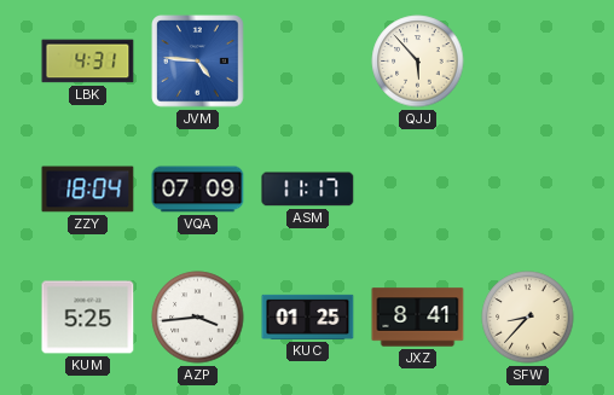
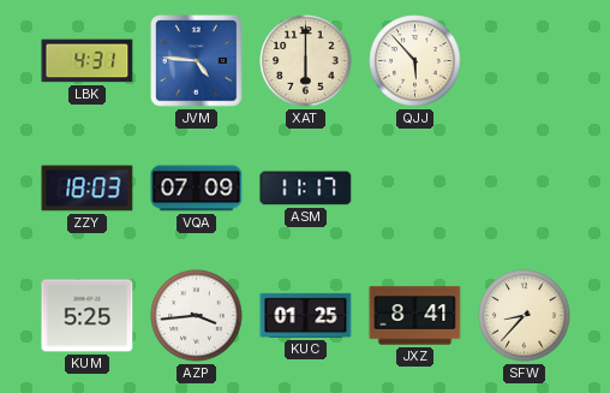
XAT: none -> 6:00 (306, 61)
ZZY: 18:04 -> 18:03 (88, 189)
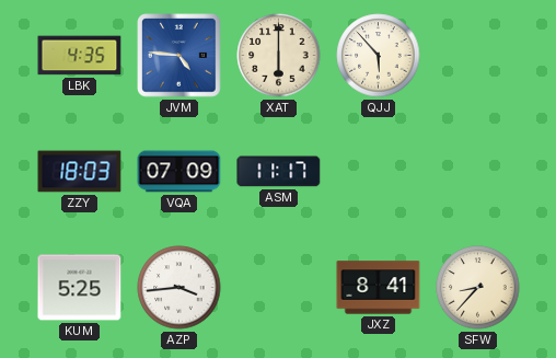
LBK: 4:31 -> 4:35 (80, 56)
KUC: 01:25 -> none (306, 315)
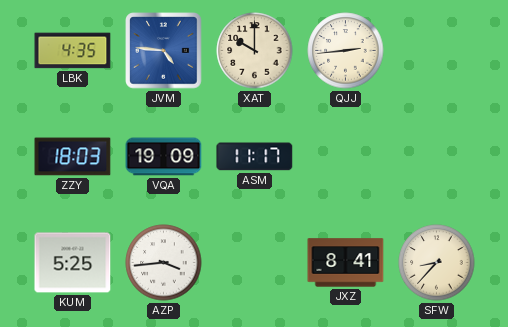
XAT: 6:00 -> 10:00 (255, 51)
QJJ: 5:53 -> 2:44 (346, 51)
VQA: 07:09 -> 19:09 (164, 157)
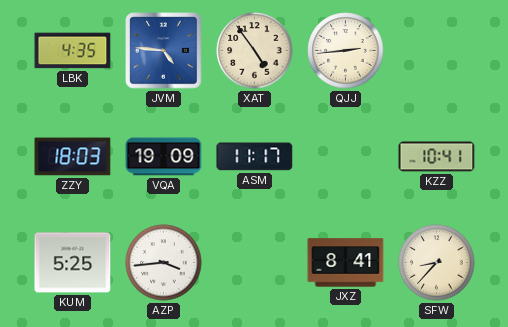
XAT: 10:00 -> 4:54 (255, 51)
KZZ: none -> 10:41 (437, 157)
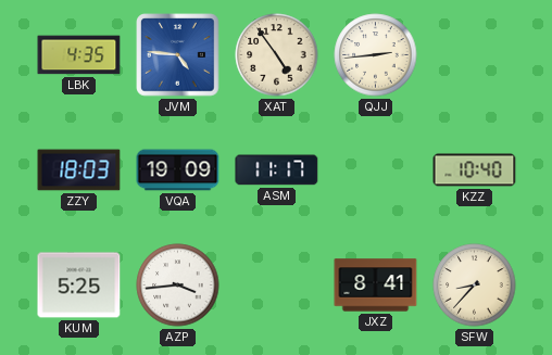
KZZ: 10:41 -> 10:40 (475, 170)
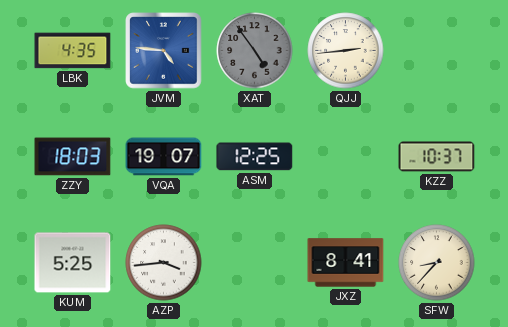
XAT dial: cream -> grey (255, 51)
VQA: 19:09 -> 19:07 (164, 157)
ASM: 11:17 -> 12:25 (255, 157)
KZZ: 10:40 -> 10:37 (437, 157)
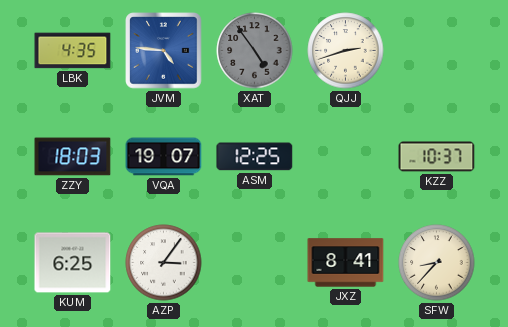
QJJ: 2:44 -> 2:42 (346, 51)
KUM: 5:25 -> 6:25 (73, 263)
AZP: 3:44 -> 3:06 (164, 263)
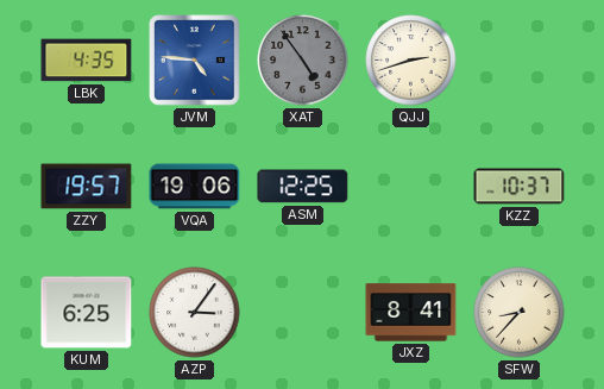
ZZY: 18:03 -> 19:57 (87, 187)
VQA: 19:07 -> 19:06 (195, 187)
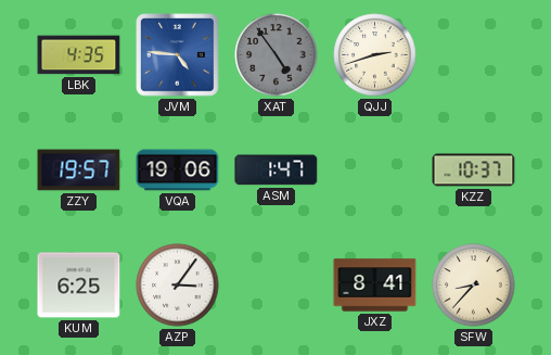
ASM: 12:25 -> 1:47 (277, 170)
